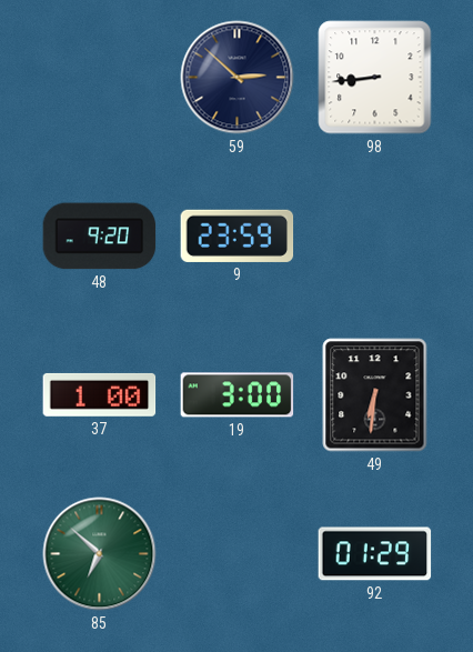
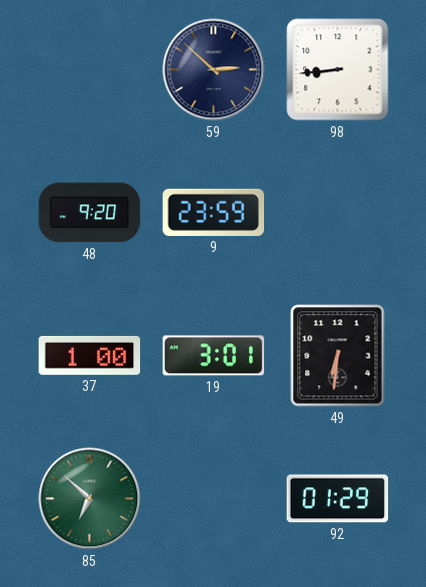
19: 3:00 -> 3:01 (214, 356)
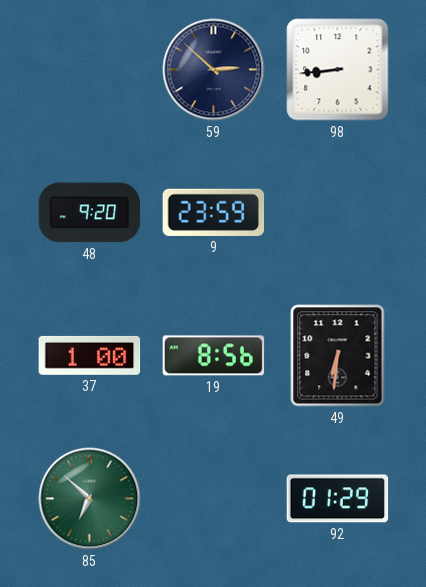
19: 3:01 -> 8:56 (214, 356)
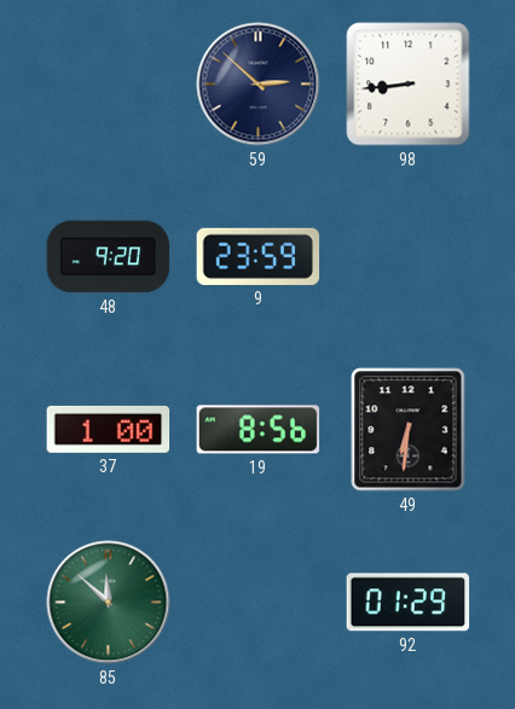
85: 6:52 -> 11:52 (109, 603)
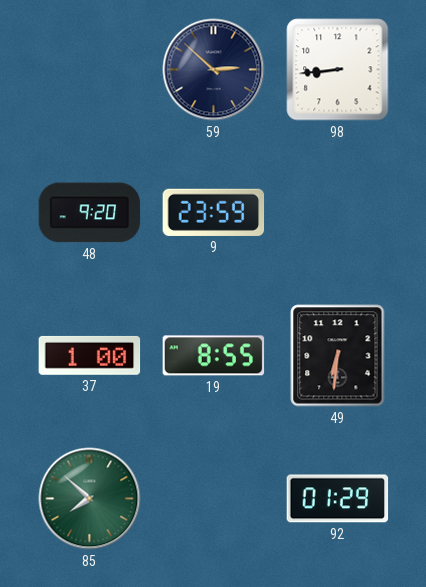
19: 8:56 -> 8:55 (214, 356)
85: 11:52 -> 7:52 (90, 499)
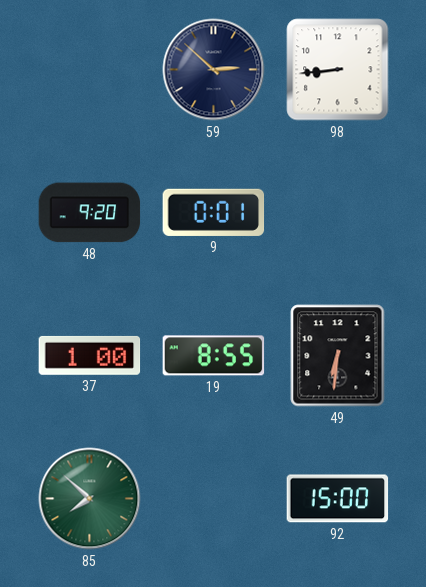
9: 23:59 -> 0:01 (214, 212)
92: 01:29 -> 15:00 (338, 499)
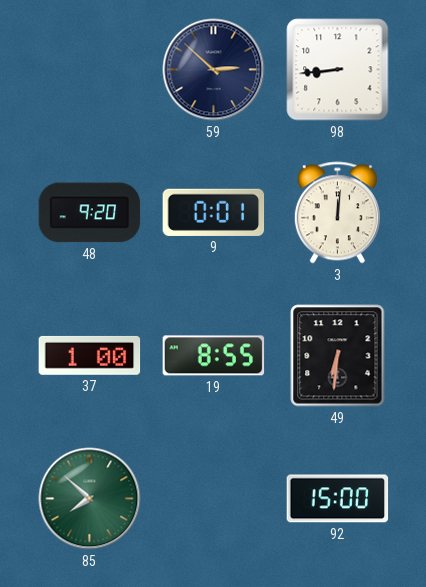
3: none -> 12:01 (337, 213)
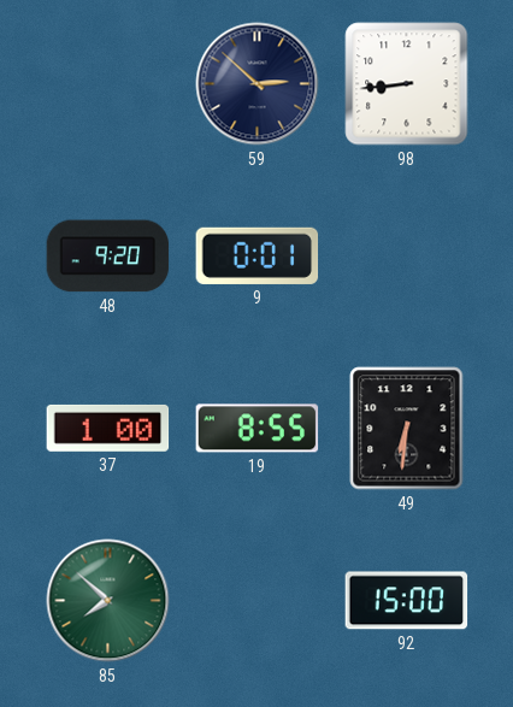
3: 12:01 -> none (337, 213)
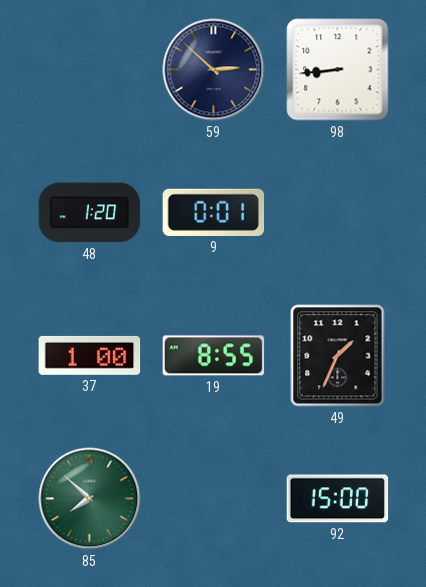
48: 9:20 -> 1:20 (90, 213)
49: 6:31 -> 1:34 (338, 356)
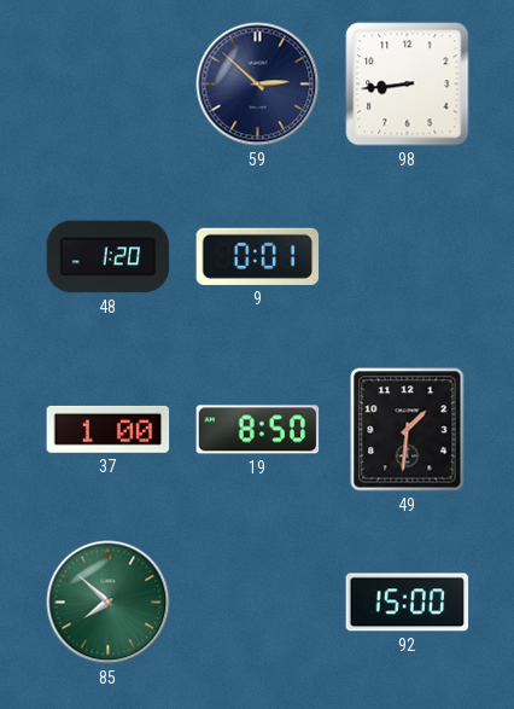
19: 8:55 -> 8:50 (258, 430)
49: 1:34 -> 1:31 (408, 430)
